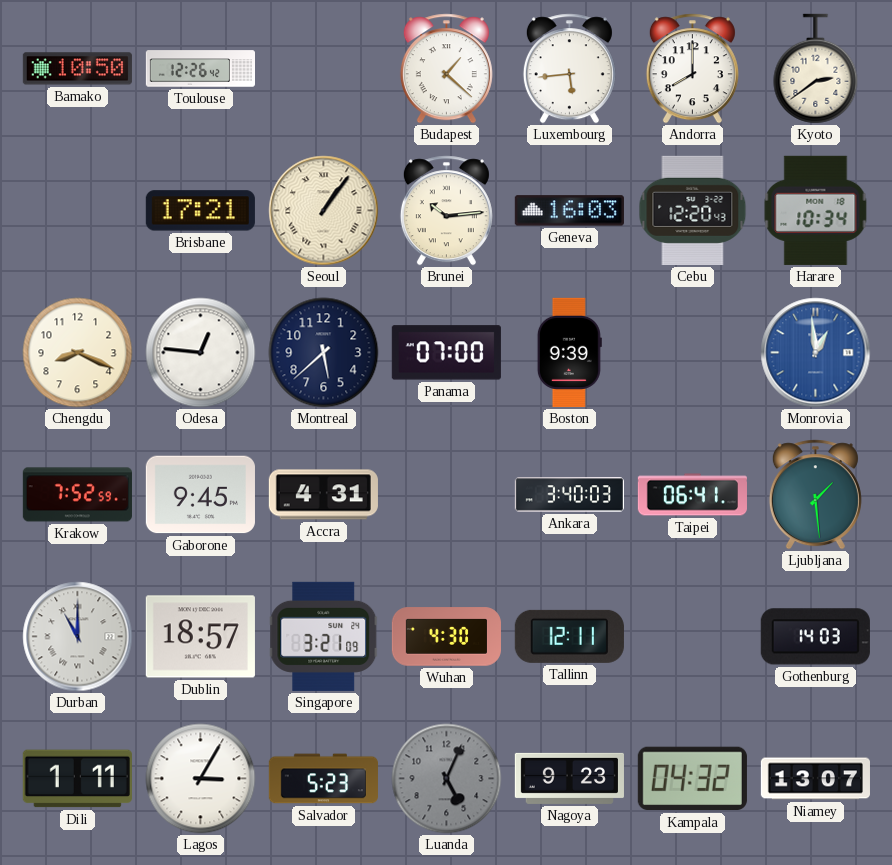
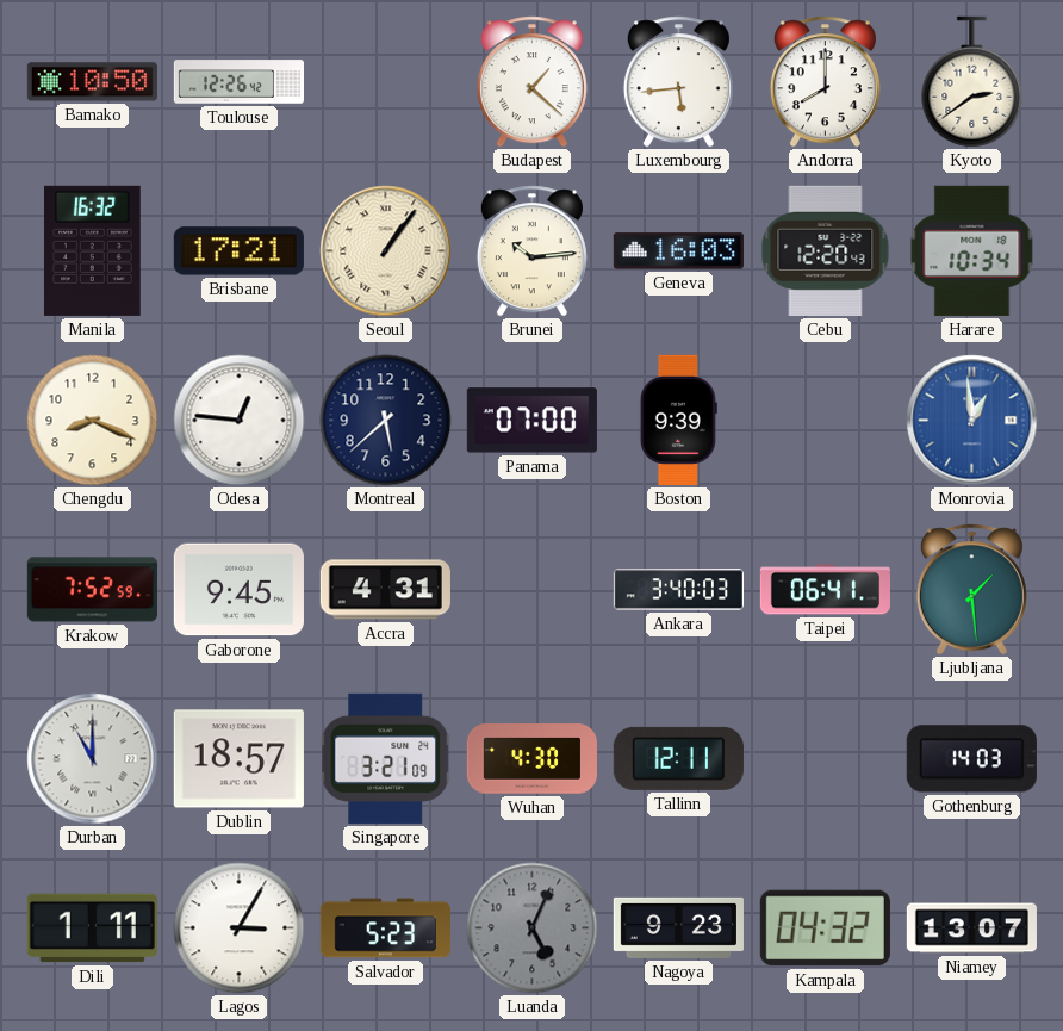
Manila: none -> 16:32 (92, 250)
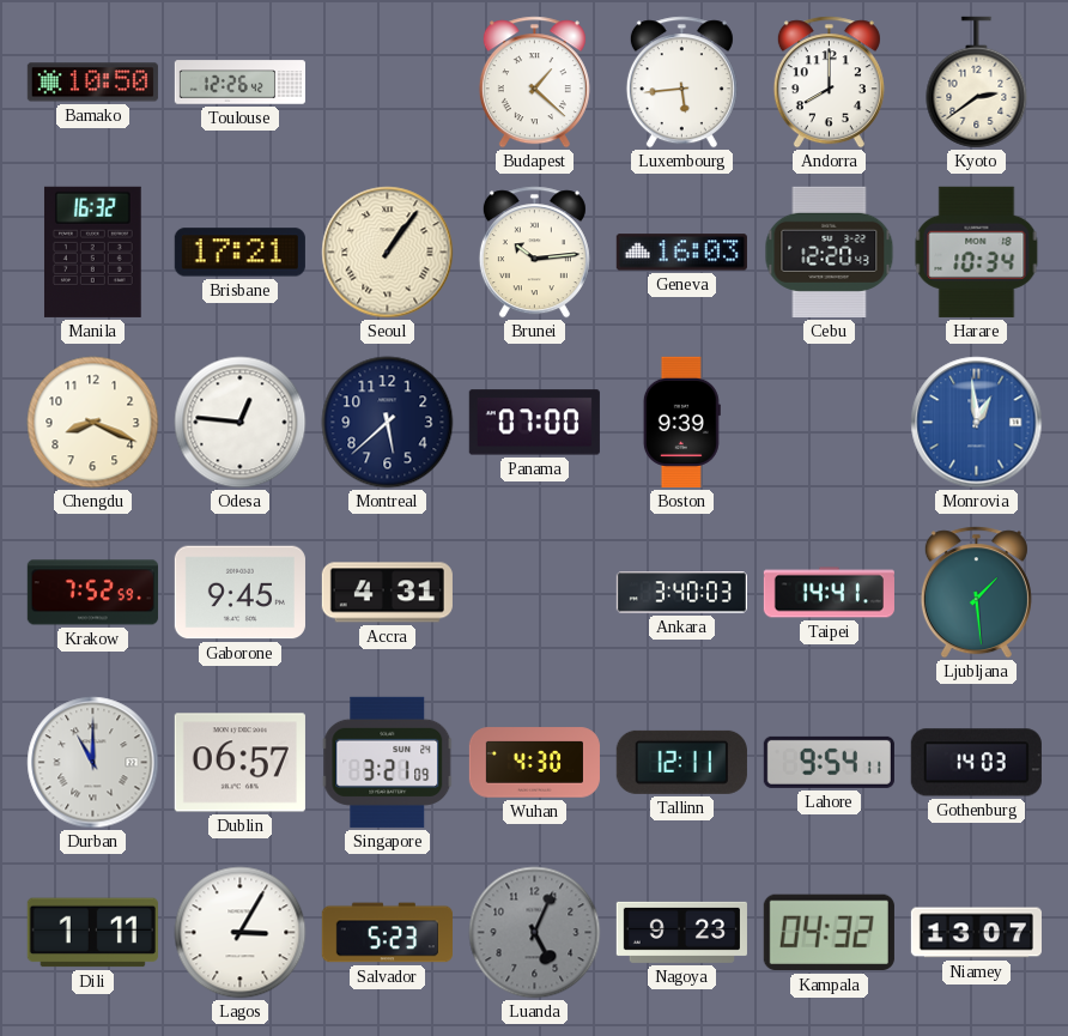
Taipei: 06:41 -> 14:41 (829, 593)
Dublin: 18:57 -> 06:57 (239, 763)
Lahore: none -> 9:54 (829, 762)
